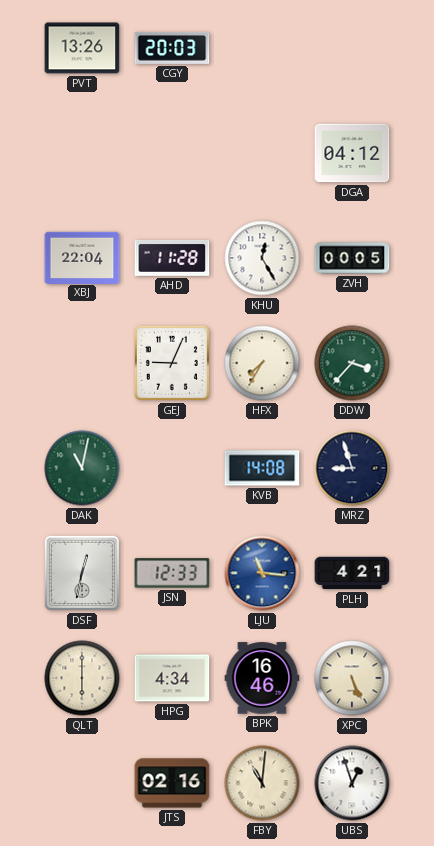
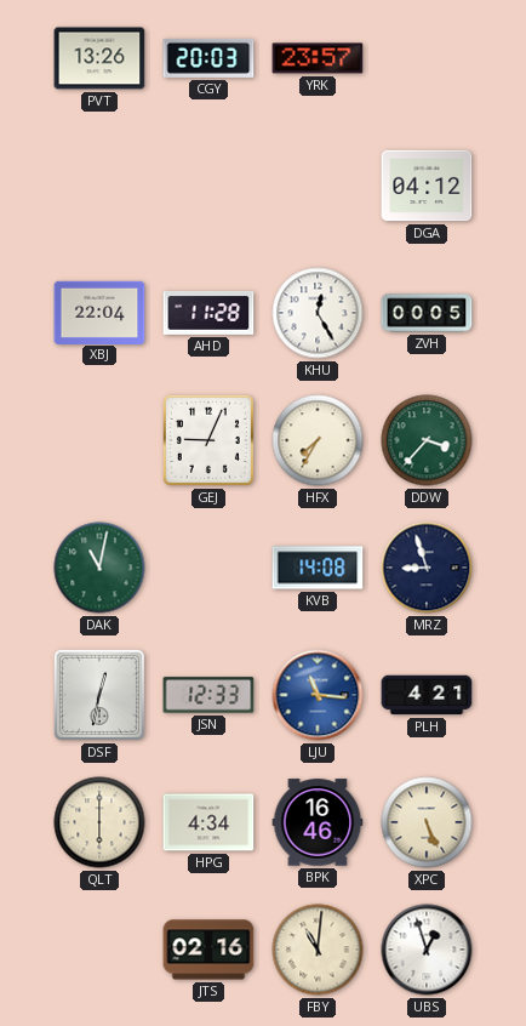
YRK: none -> 23:57 (318, 58)
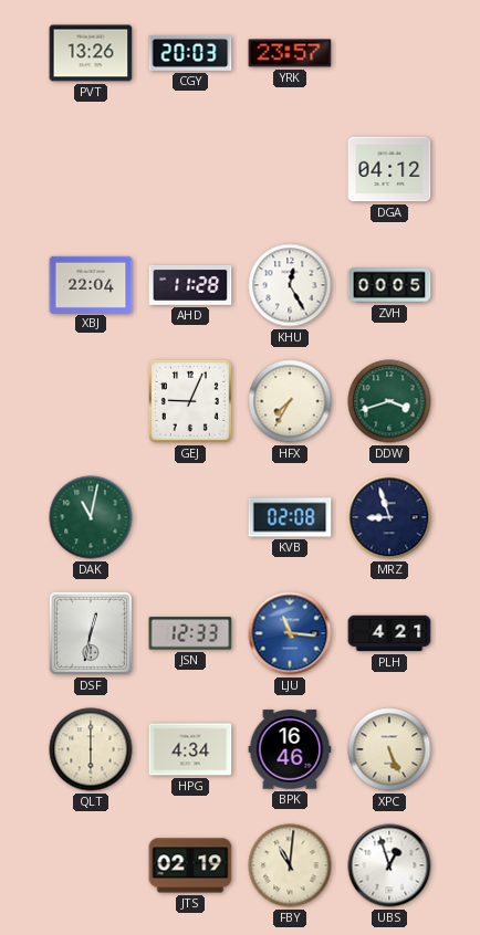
DDW: 3:37 -> 3:42 (389, 401)
KVB: 14:08 -> 02:08 (290, 517)
JTS: 02:16 -> 02:19 (190, 865)
